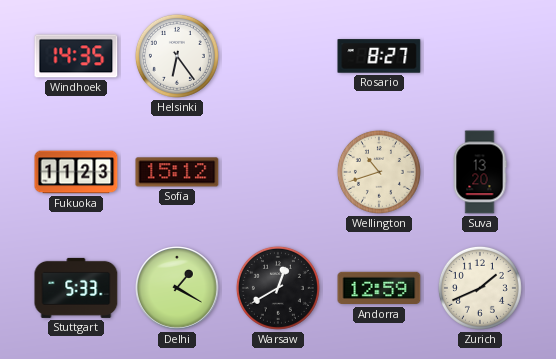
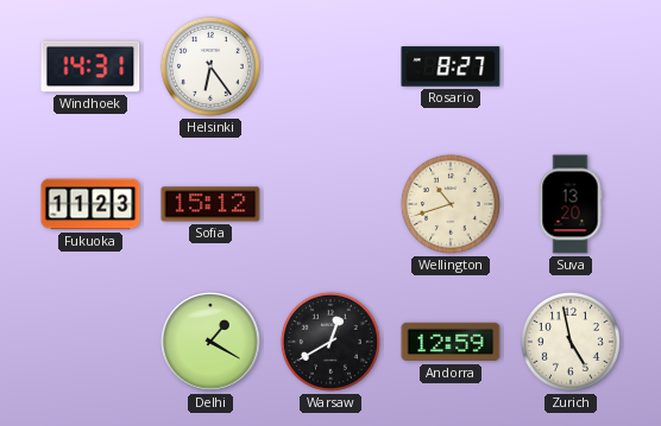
Windhoek: 14:35 -> 14:31 (90, 66)
Stuttgart: 5:33 -> none (76, 288)
Zurich: 1:41 -> 4:58 (571, 342)
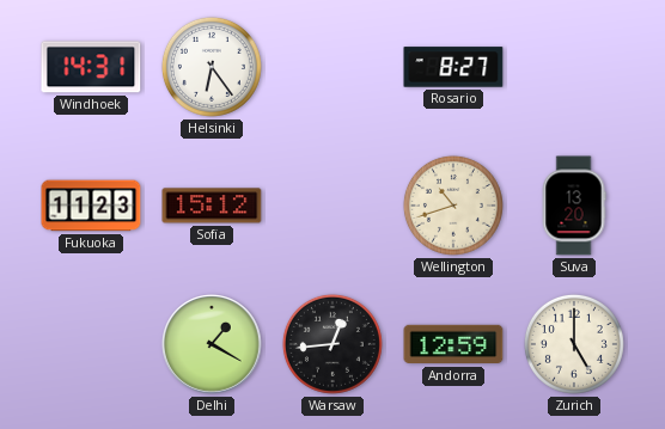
Warsaw: 12:40 -> 12:44 (332, 344)
Zurich: 4:58 -> 5:00 (574, 344)
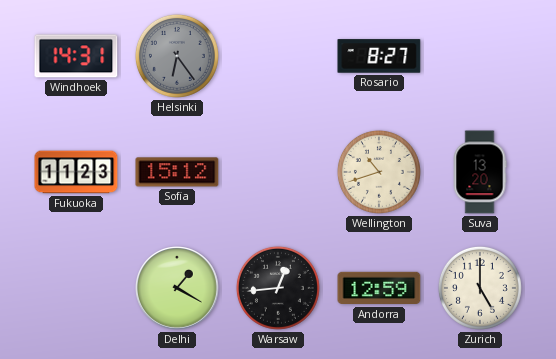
Helsinki dial: white -> grey (177, 56)
